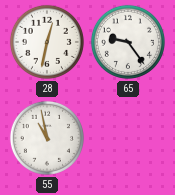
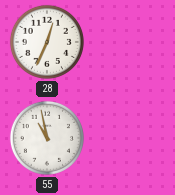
28: 12:32 -> 12:34 (47, 42)
65: 9:24 -> none (128, 42)
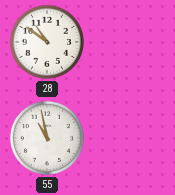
28: 12:34 -> 10:51 (47, 42)
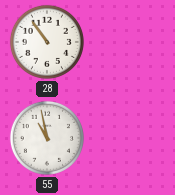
28: 10:51 -> 10:54 (47, 42)
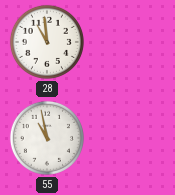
28: 10:54 -> 10:59 (47, 42)
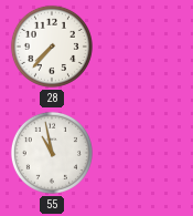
28: 10:59 -> 7:37 (52, 47)
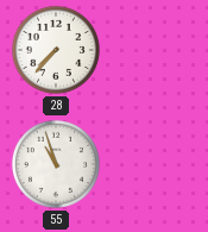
55: 10:58 -> 10:57 (56, 164)
